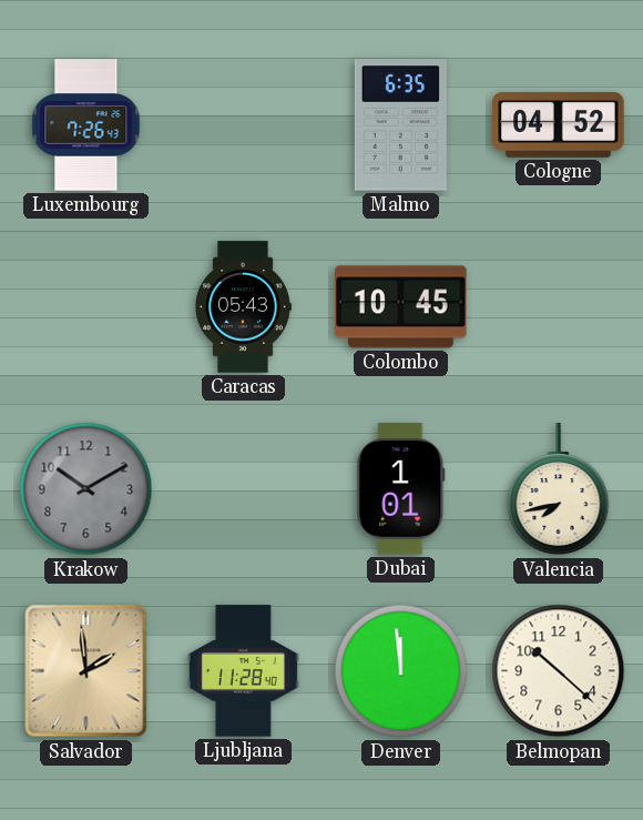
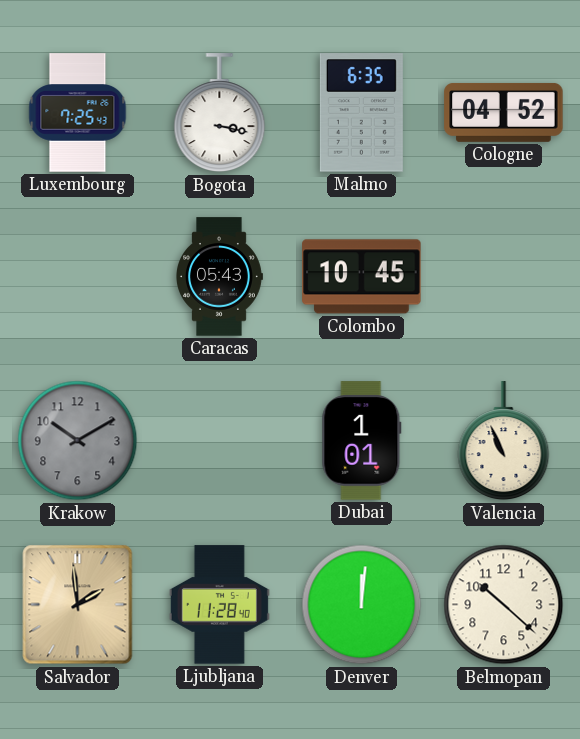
Luxembourg: 7:26 -> 7:25 (78, 113)
Bogota: none -> 3:17 (220, 113)
Valencia: 7:43 -> 10:56 (504, 441)
Denver: 11:59 -> 12:01 (362, 605)
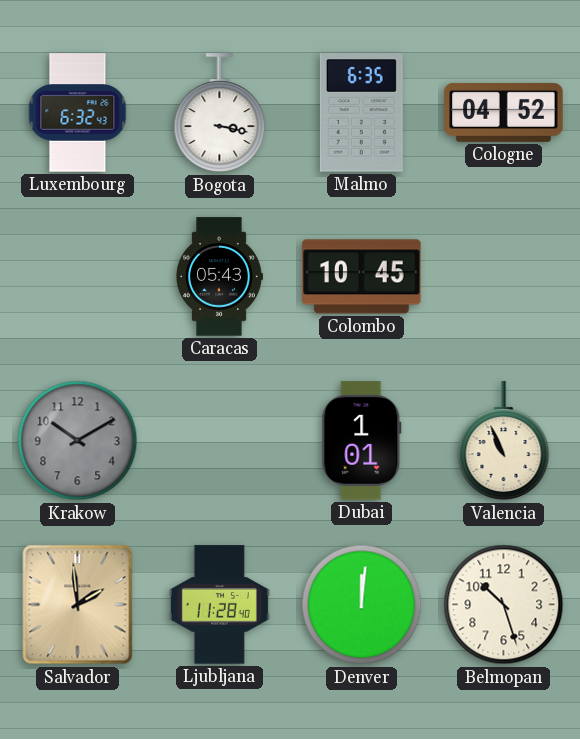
Luxembourg: 7:25 -> 6:32 (78, 113)
Belmopan: 10:22 -> 10:27 (504, 605)
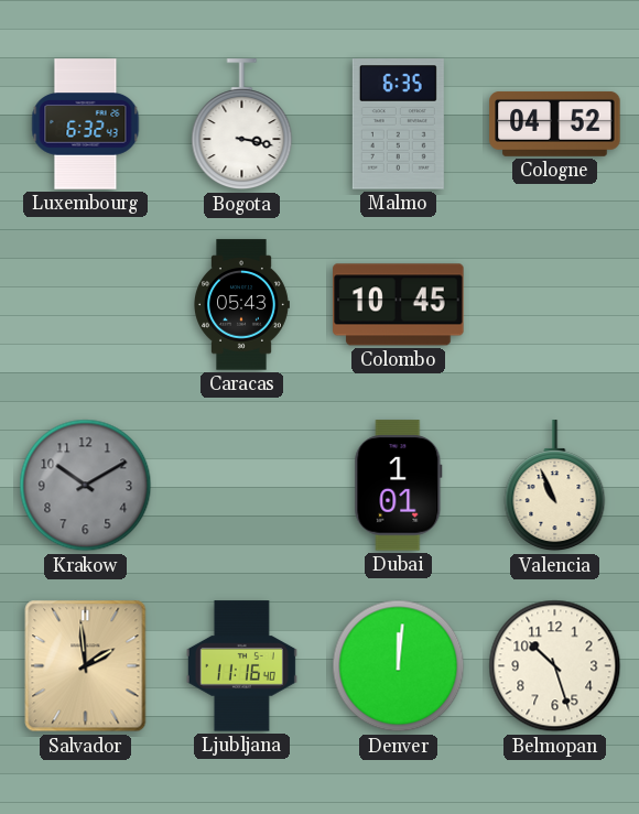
Ljubljana: 11:28 -> 11:16 (241, 666)
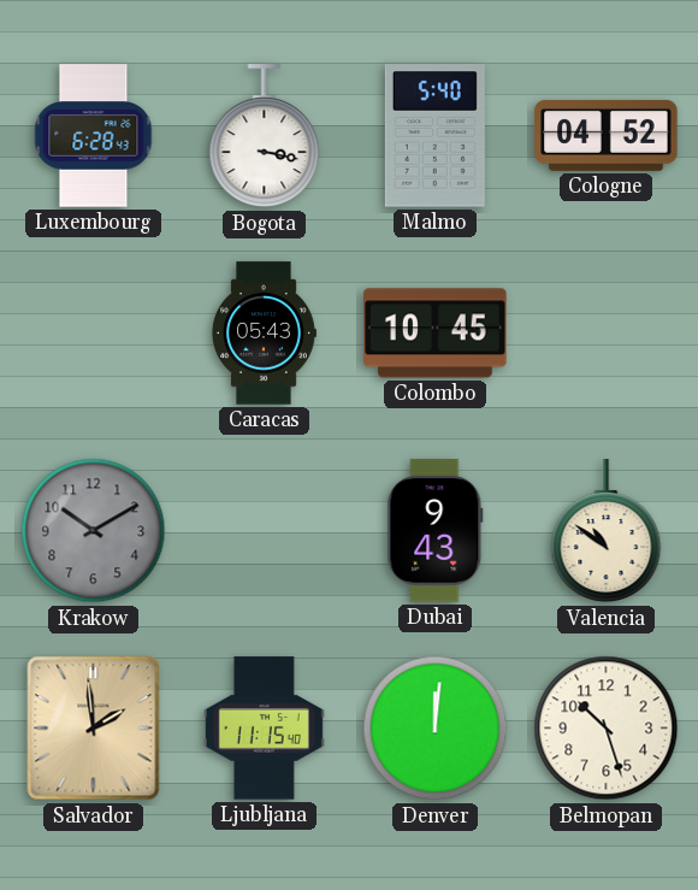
Luxembourg: 6:32 -> 6:28 (94, 136)
Malmo: 6:35 -> 5:40 (434, 136)
Dubai: 1:01 -> 9:43 (436, 531)
Valencia: 10:56 -> 10:51 (607, 531)
Ljubljana: 11:16 -> 11:15 (264, 729)
